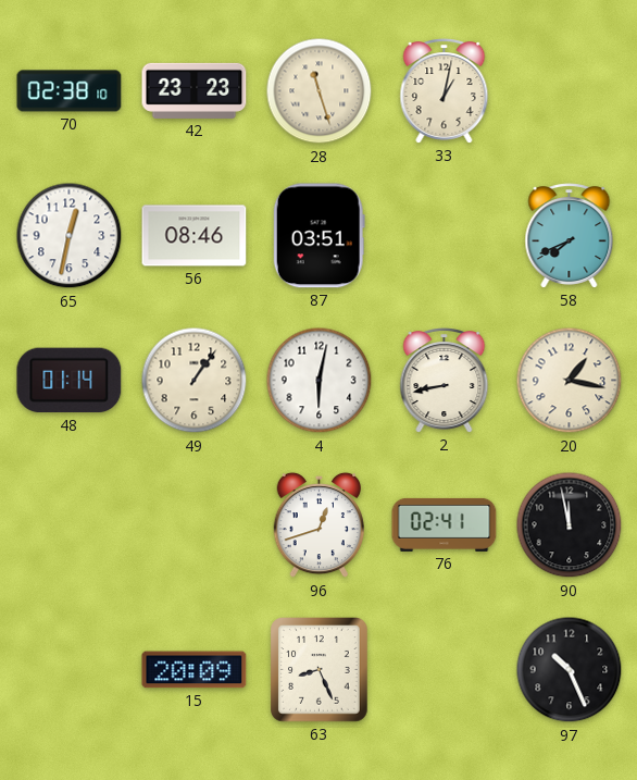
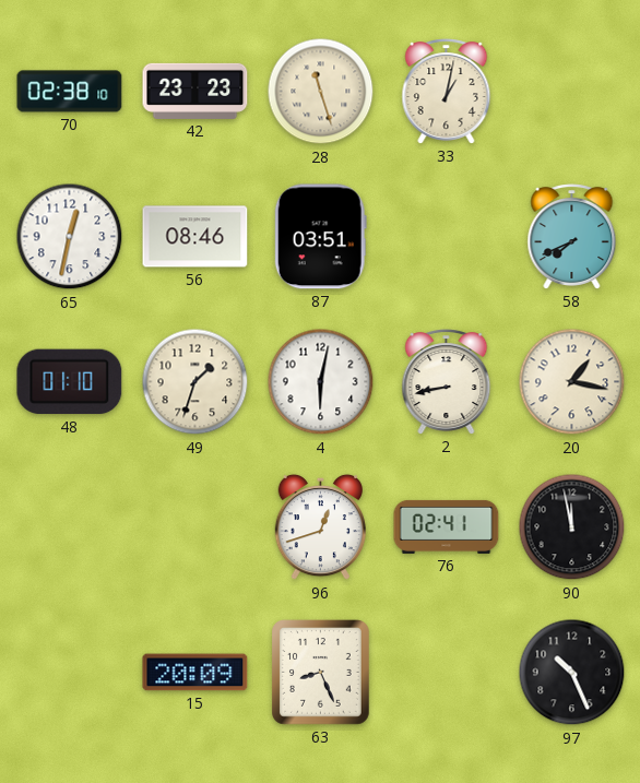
48: 01:14 -> 01:10 (70, 382)
49: 1:06 -> 1:33 (195, 382)
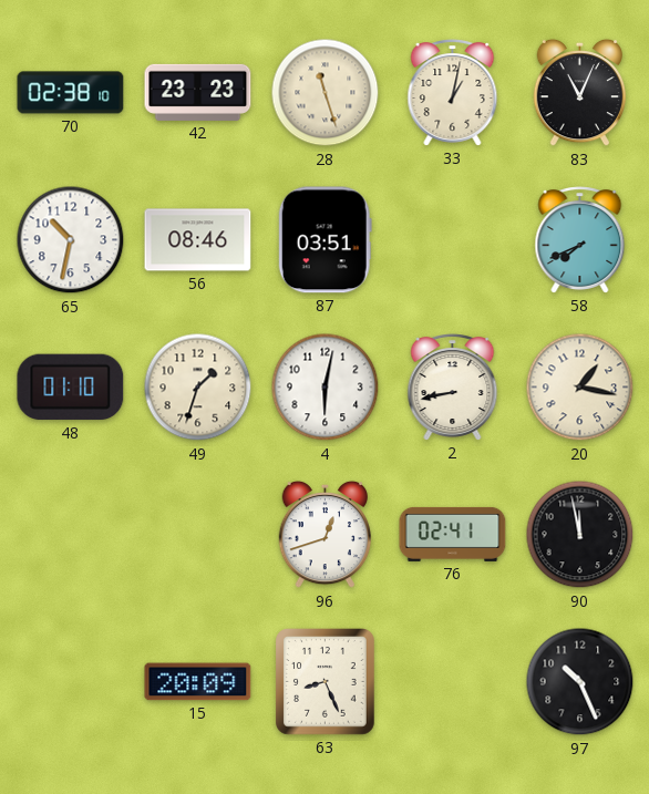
83: none -> 11:04 (579, 93)
65: 12:32 -> 10:32 (71, 240)
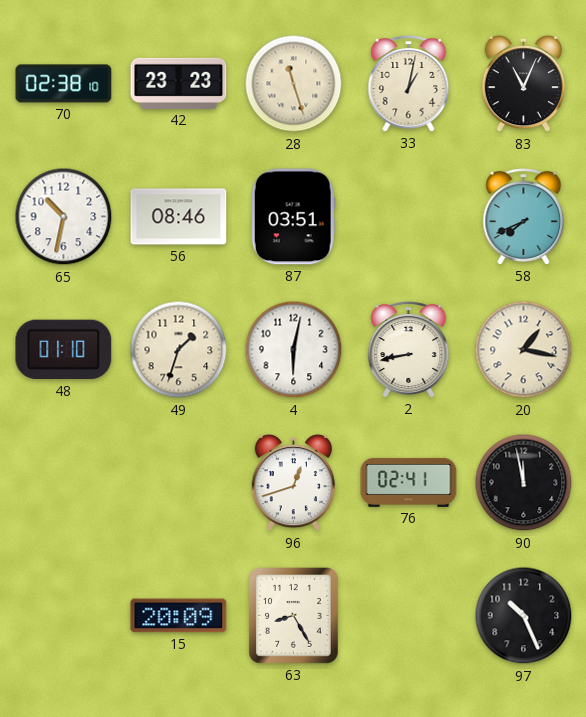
63: 8:26 -> 8:25 (294, 616)
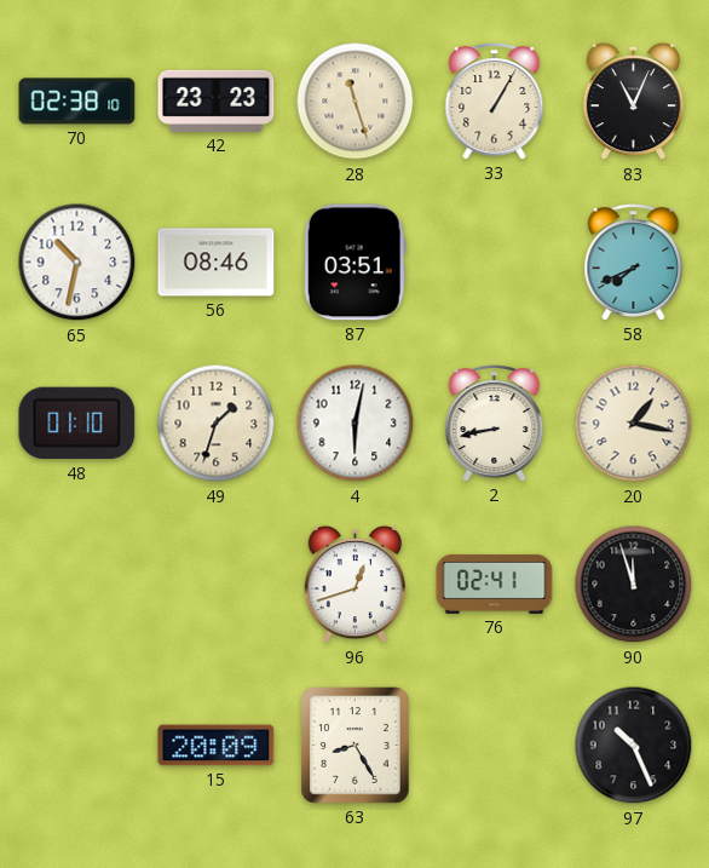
33: 1:02 -> 1:05 (495, 102)
90: 11:58 -> 11:57 (634, 585)
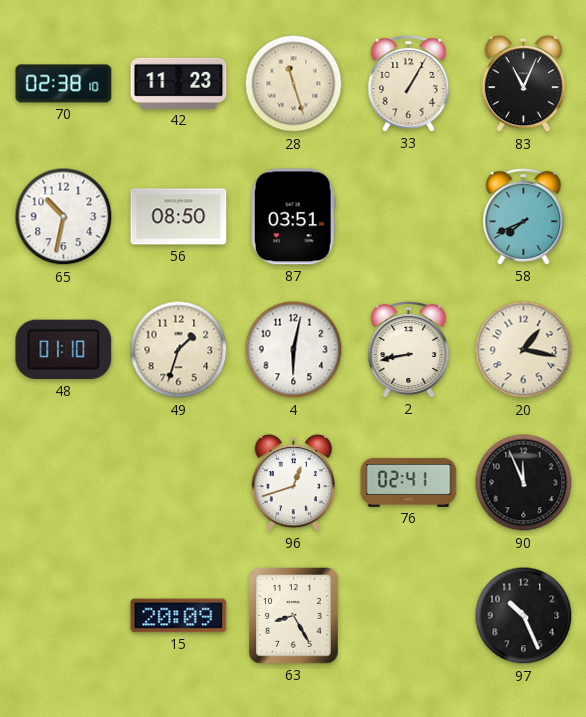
42: 23:23 -> 11:23 (179, 83)
56: 08:46 -> 08:50 (179, 217)
90: 11:57 -> 11:56 (524, 483)
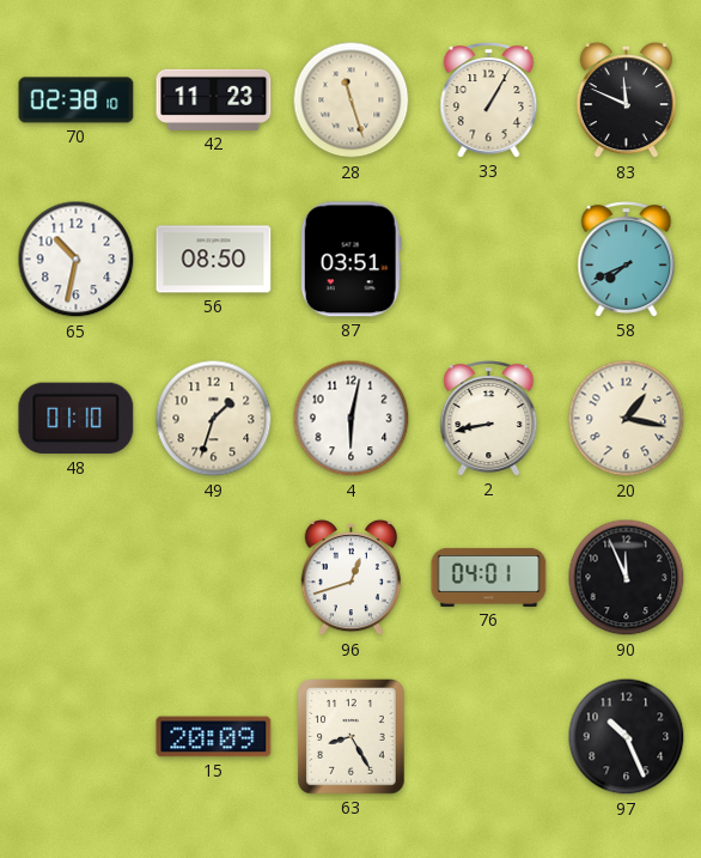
83: 11:04 -> 11:49 (626, 101)
76: 02:41 -> 04:01 (489, 577)
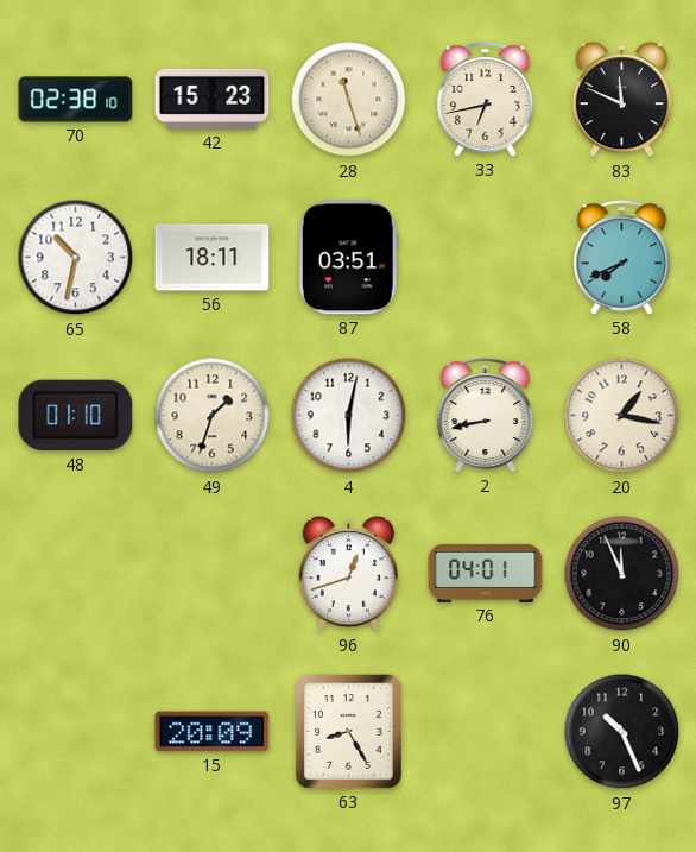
42: 11:23 -> 15:23 (213, 99)
33: 1:05 -> 6:43 (486, 100)
56: 08:50 -> 18:11 (213, 258)
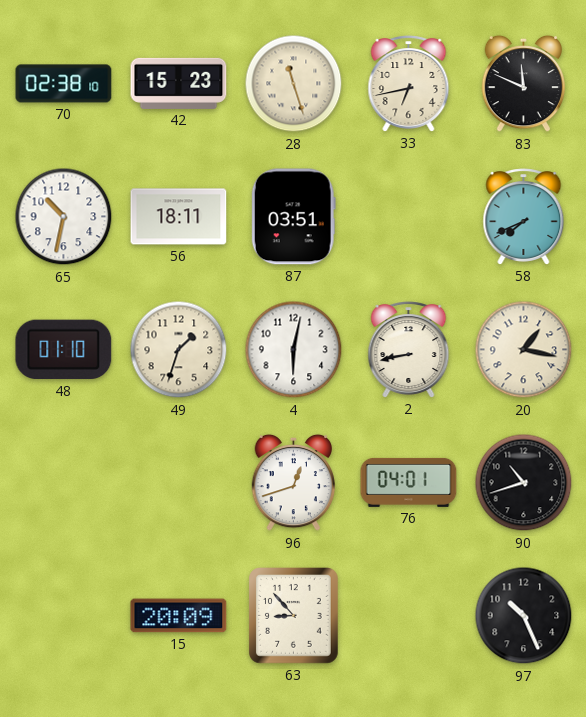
90: 11:56 -> 10:42 (524, 483)
63: 8:25 -> 8:53 (294, 616)
